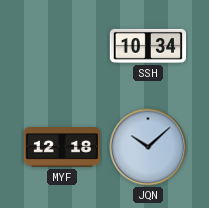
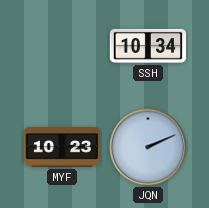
MYF: 12:18 -> 10:23 (62, 148)
JQN: 10:08 -> 2:11 (148, 147)
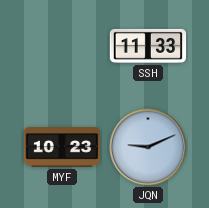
SSH: 10:34 -> 11:33 (148, 46)
JQN: 2:11 -> 9:11 (148, 147)
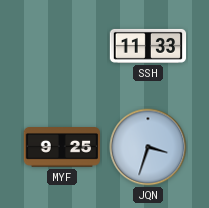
MYF: 10:23 -> 9:25 (62, 148)
JQN: 9:11 -> 3:33 (148, 147)
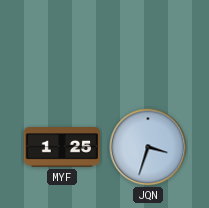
SSH: 11:33 -> none (148, 46)
MYF: 9:25 -> 1:25 (62, 148)
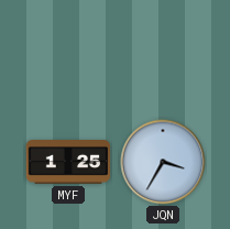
JQN: 3:33 -> 3:35 (163, 162)
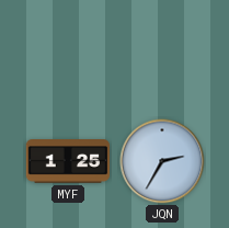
JQN: 3:35 -> 2:35 (162, 161)
